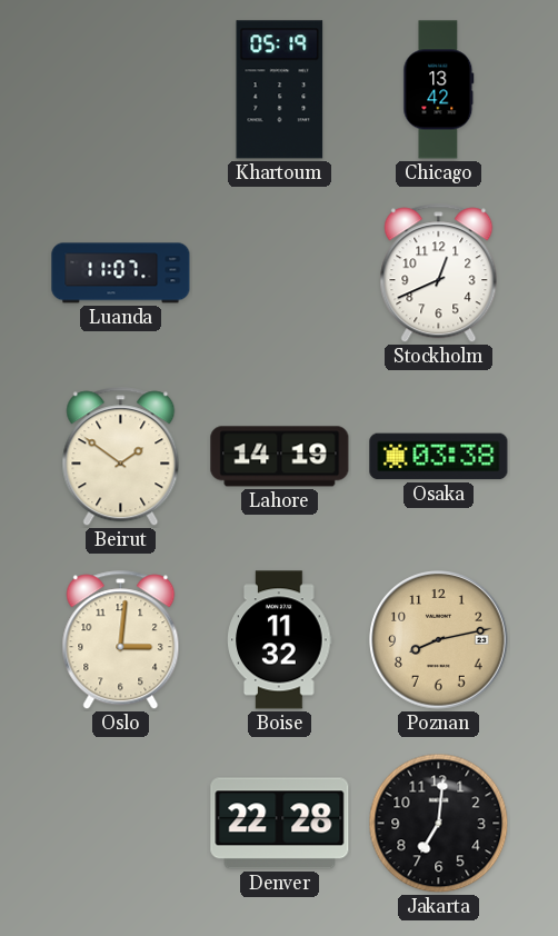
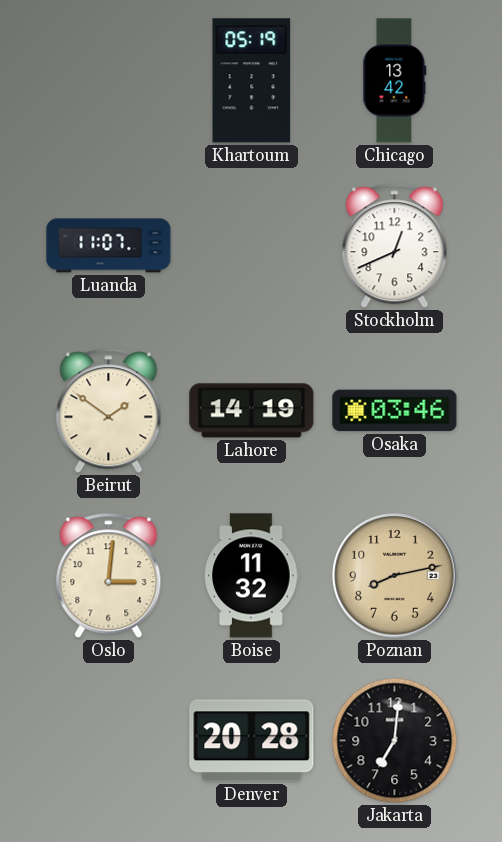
Osaka: 03:38 -> 03:46 (395, 411)
Denver: 22:28 -> 20:28 (252, 741)
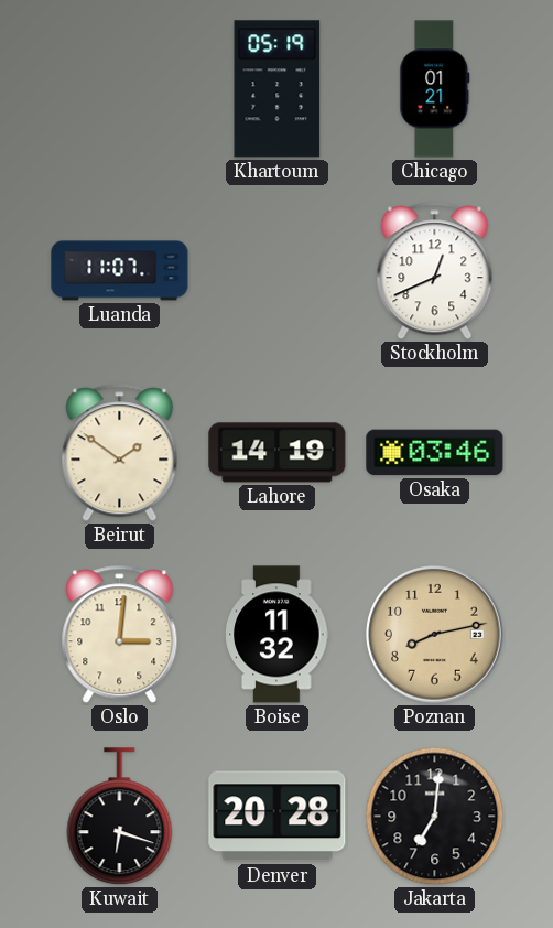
Chicago: 13:42 -> 01:21 (435, 89)
Kuwait: none -> 6:18 (120, 817)
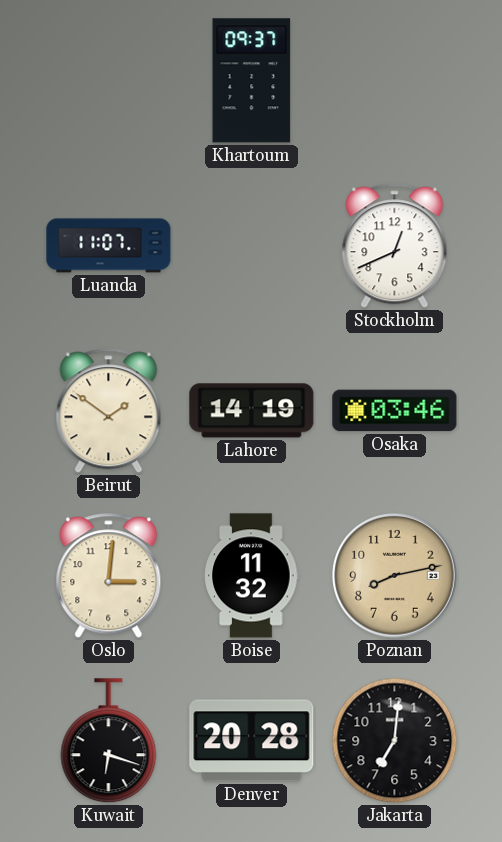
Khartoum: 05:19 -> 09:37 (252, 81)
Chicago: 01:21 -> none (435, 89)
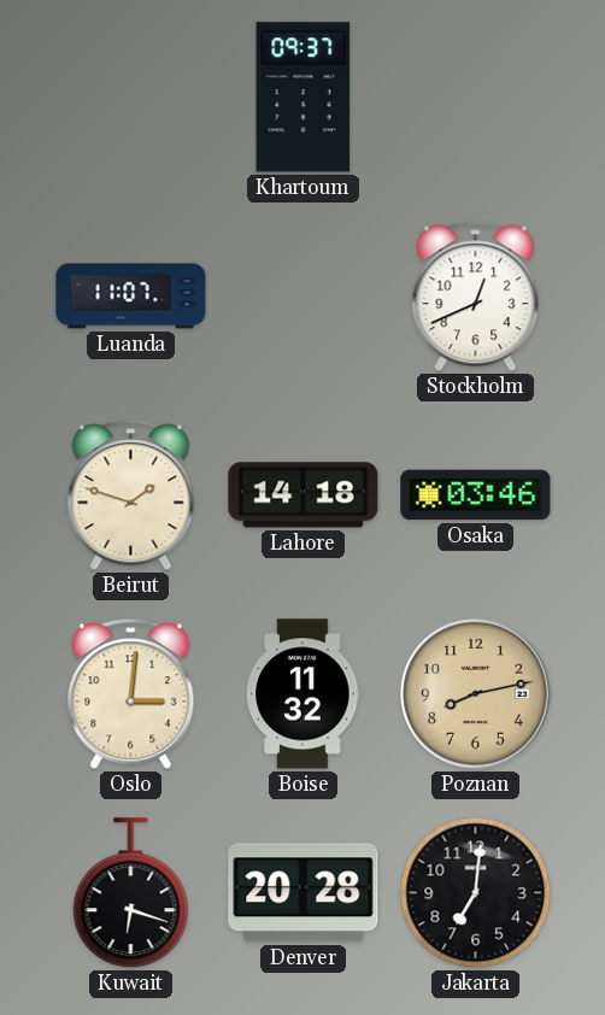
Beirut: 1:51 -> 1:48 (131, 495)
Lahore: 14:19 -> 14:18 (304, 495)
